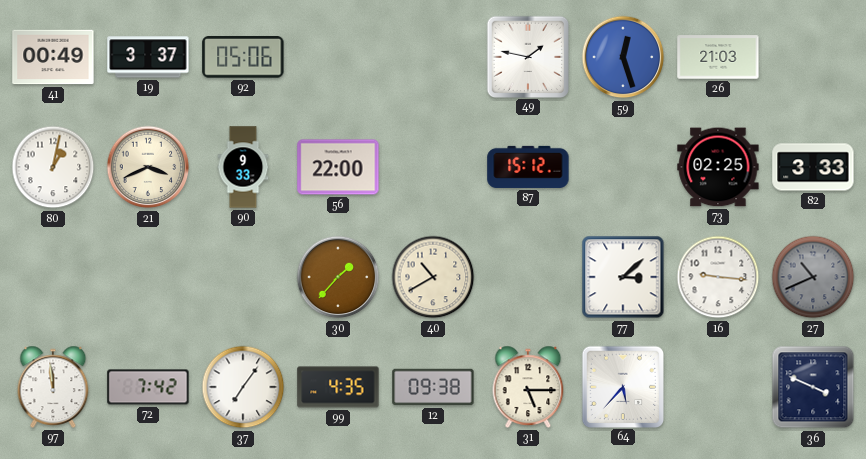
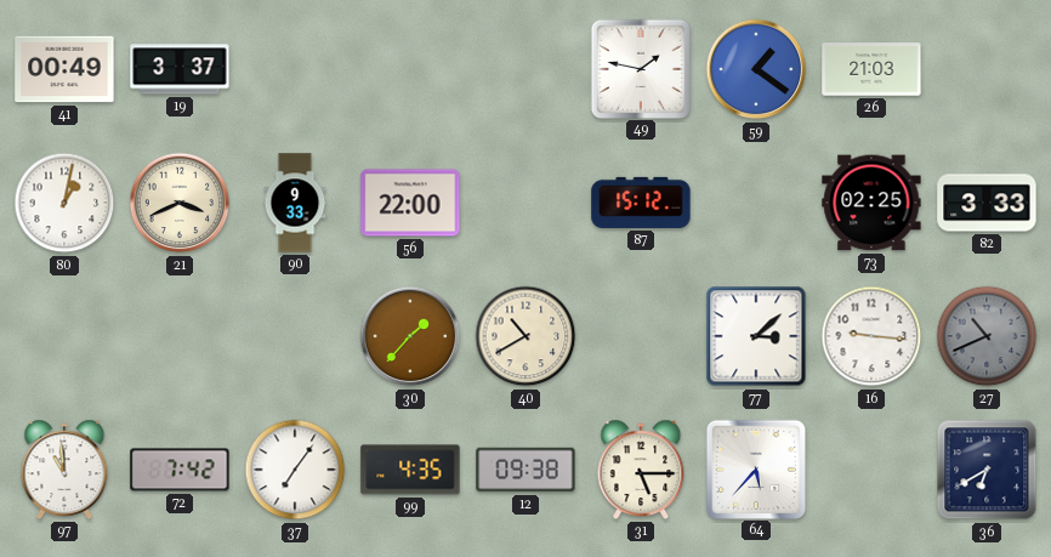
92: 05:06 -> none (243, 58)
59: 12:27 -> 1:21 (756, 69)
97: 11:59 -> 10:59 (64, 470)
36: 3:49 -> 6:40 (987, 470)
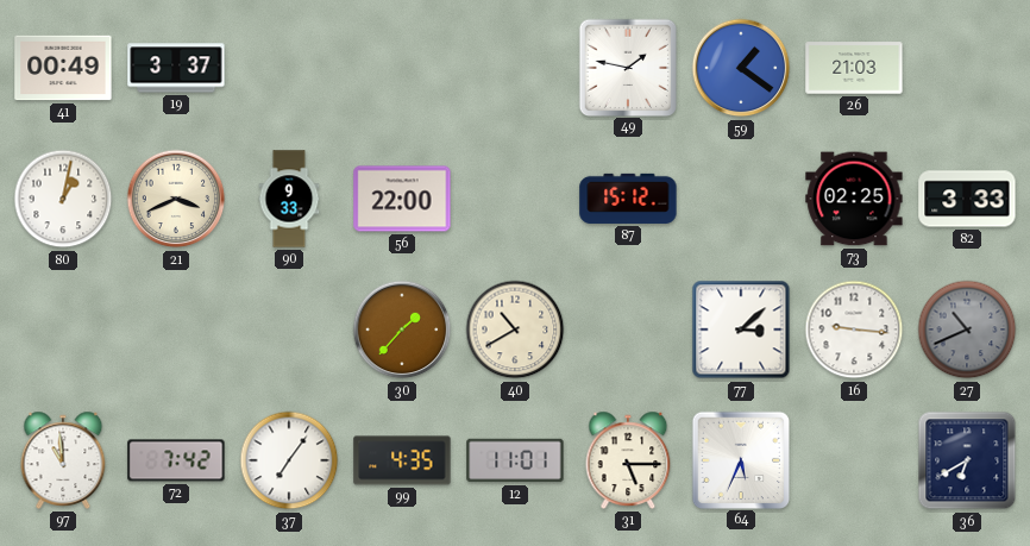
12: 09:38 -> 11:01 (515, 460)
64: 5:37 -> 5:34 (740, 459)
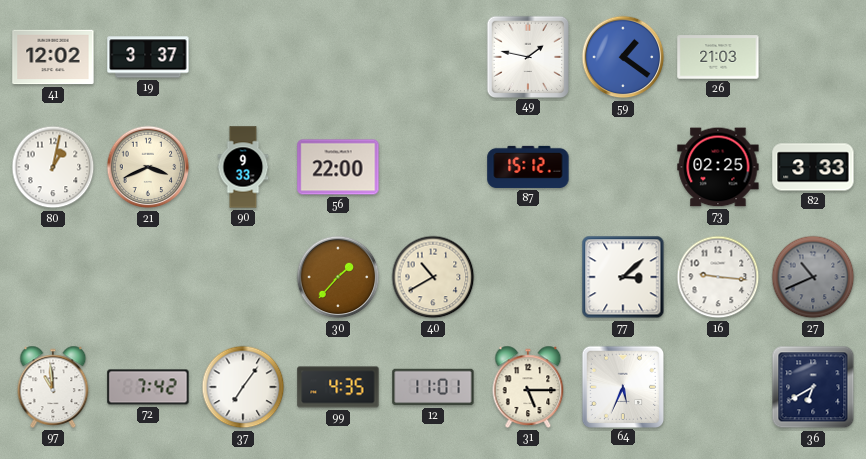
41: 00:49 -> 12:02 (53, 57)
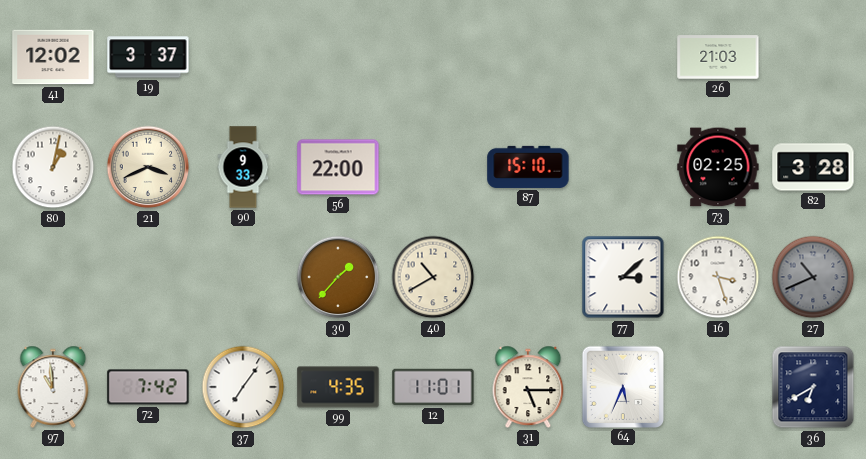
49: 1:47 -> none (527, 56)
59: 1:21 -> none (623, 57)
87: 15:12 -> 15:10 (528, 167)
82: 3:33 -> 3:28 (813, 167)
16: 9:16 -> 3:27 (718, 277)
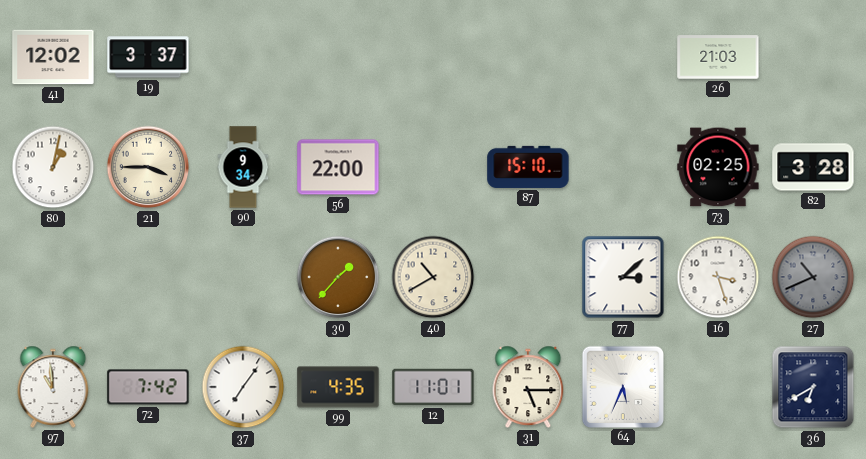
21: 3:41 -> 3:45 (148, 167)
90: 9:33 -> 9:34 (243, 167)
